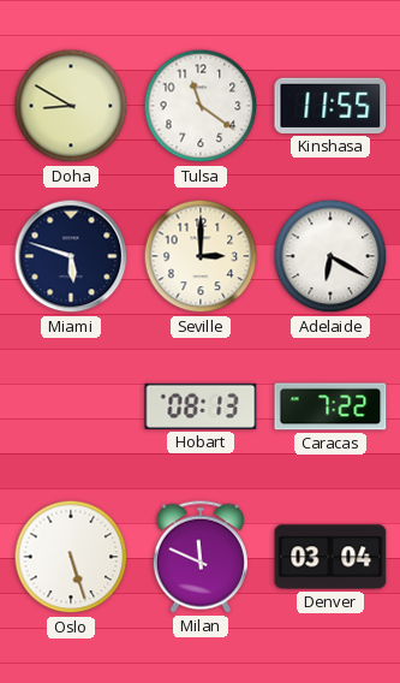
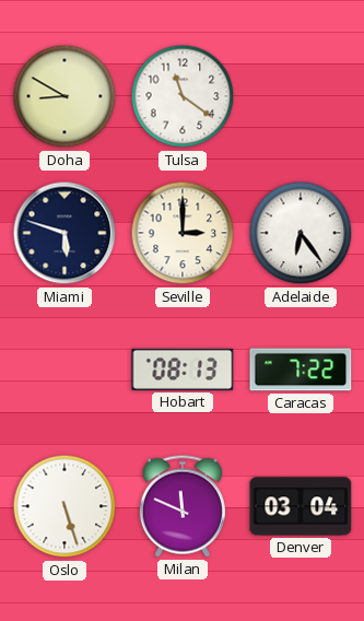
Kinshasa: 11:55 -> none (330, 106)
Adelaide: 6:20 -> 6:24 (301, 233)
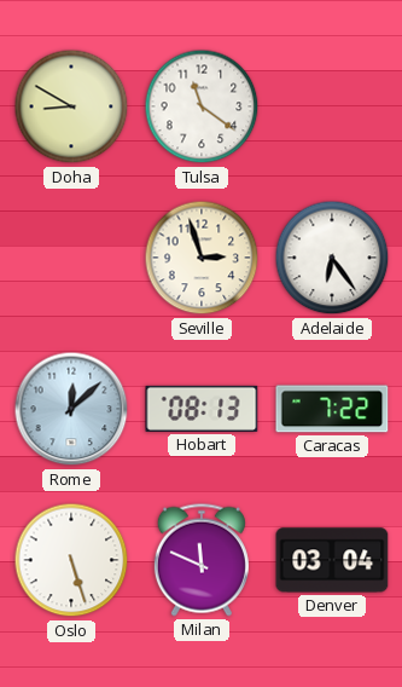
Miami: 5:48 -> none (64, 233)
Seville: 3:00 -> 2:57 (202, 258)
Rome: none -> 12:08 (71, 409)
